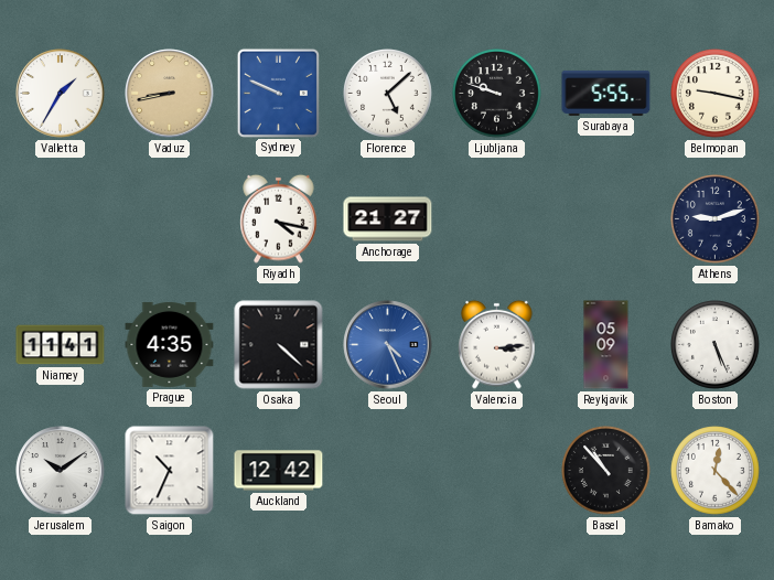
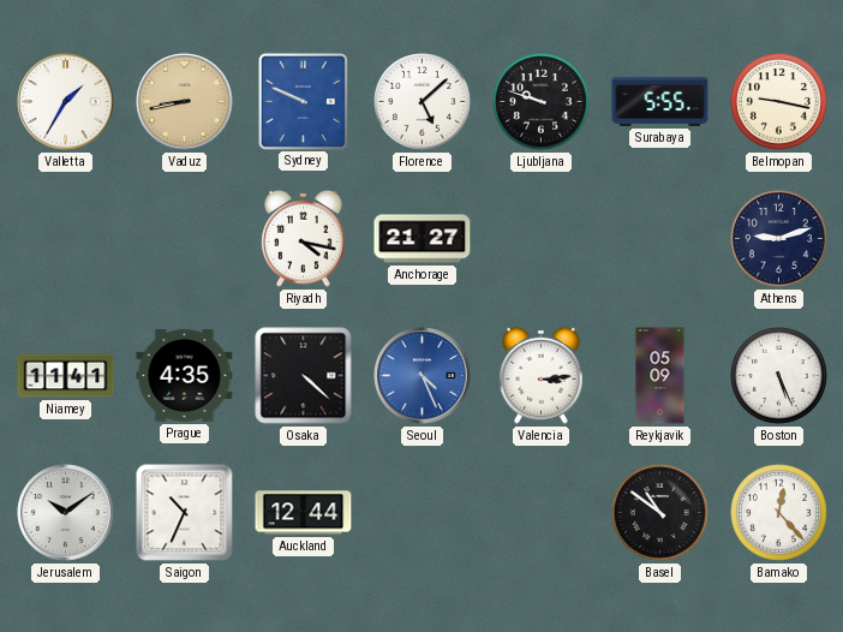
Auckland: 12:42 -> 12:44 (304, 513)
Basel: 10:53 -> 10:51 (660, 513)
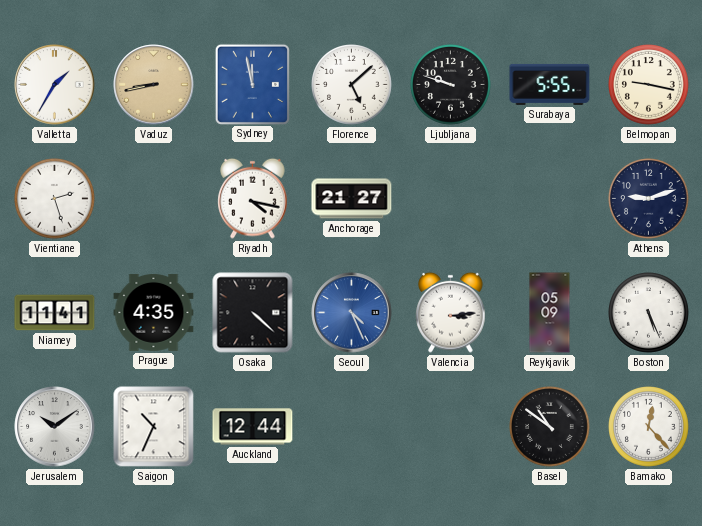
Sydney: 9:49 -> 11:58 (252, 84)
Vientiane: none -> 2:27 (55, 199)
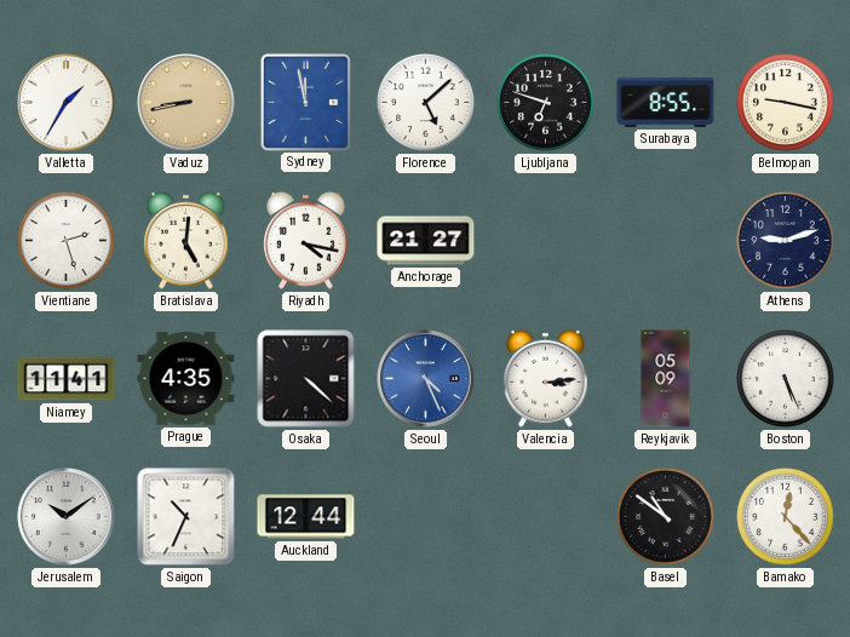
Ljubljana: 9:48 -> 6:48 (546, 103)
Surabaya: 5:55 -> 8:55 (666, 102)
Bratislava: none -> 5:01 (186, 240)
